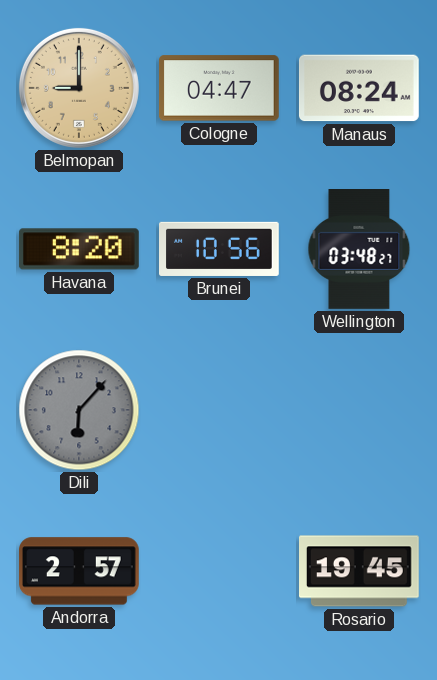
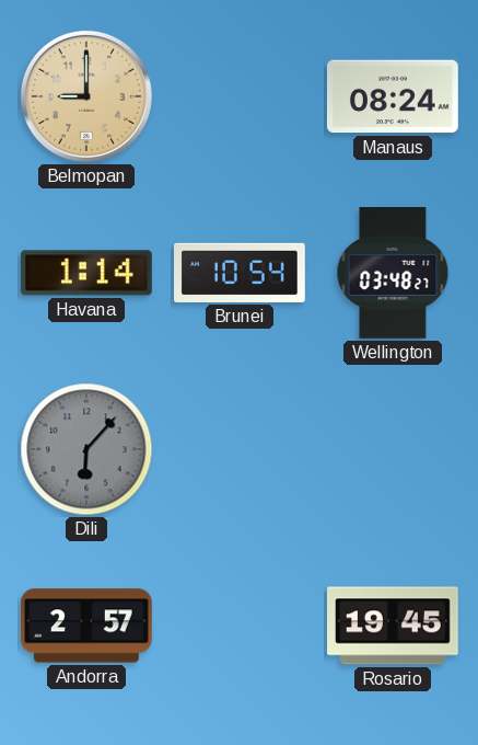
Cologne: 04:47 -> none (219, 88)
Havana: 8:20 -> 1:14 (86, 273)
Brunei: 10:56 -> 10:54 (241, 273)
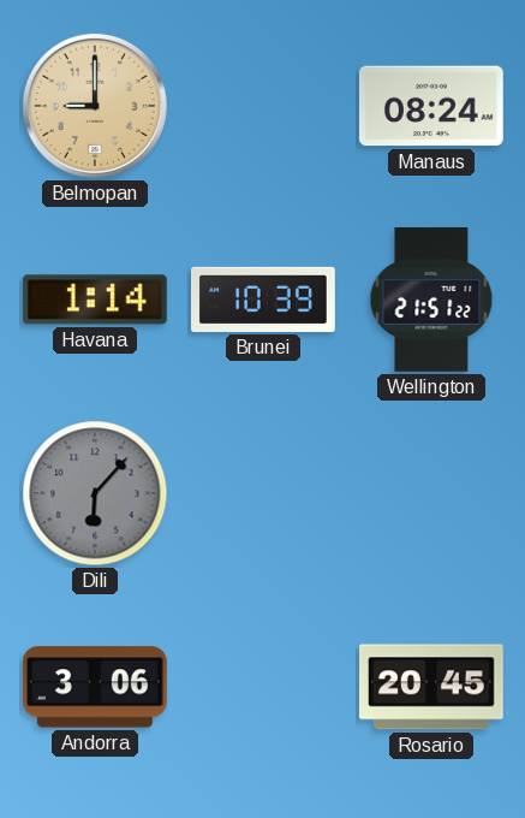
Brunei: 10:54 -> 10:39 (264, 300)
Wellington: 03:48 -> 21:51 (431, 301)
Andorra: 2:57 -> 3:06 (96, 687)
Rosario: 19:45 -> 20:45 (432, 687)
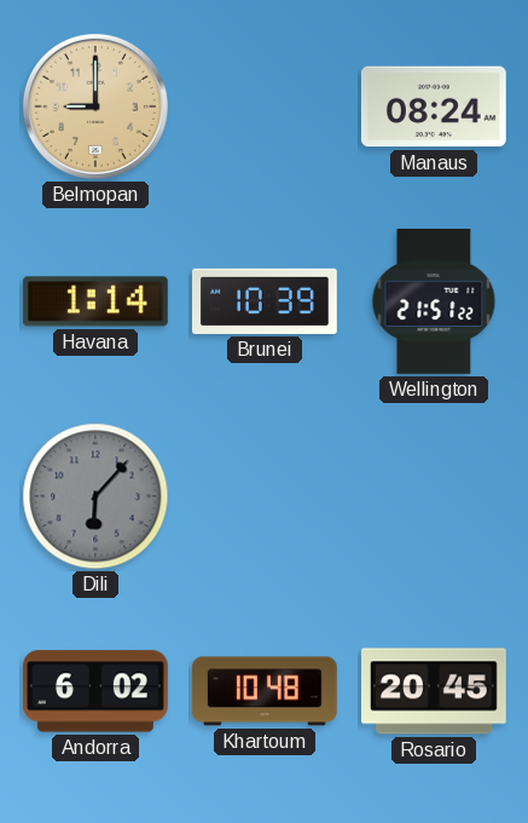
Andorra: 3:06 -> 6:02 (97, 691)
Khartoum: none -> 10:48 (265, 691)
